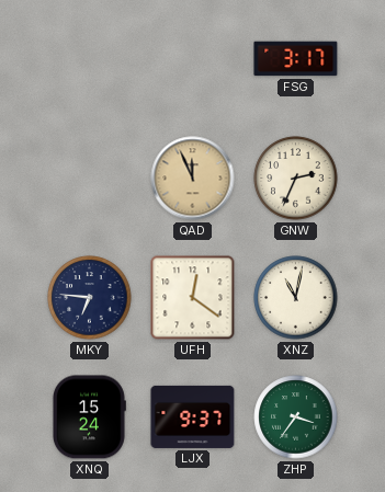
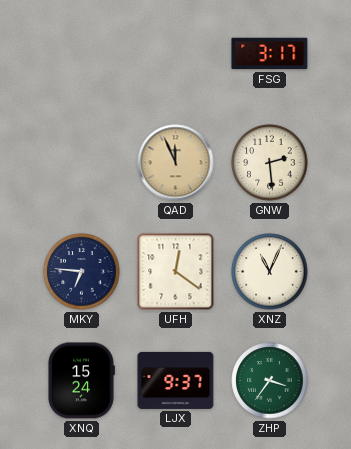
GNW: 2:34 -> 2:29 (270, 163)
XNZ: 11:02 -> 11:04 (270, 272)
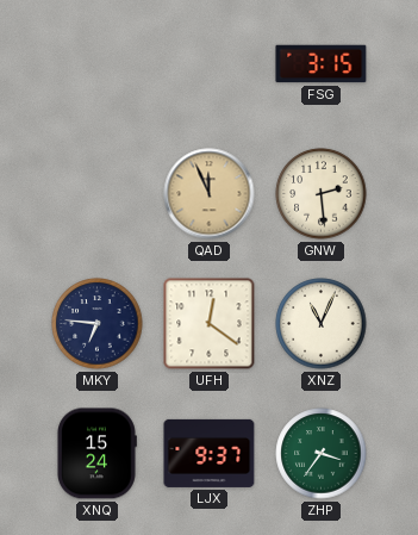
FSG: 3:17 -> 3:15 (322, 64)
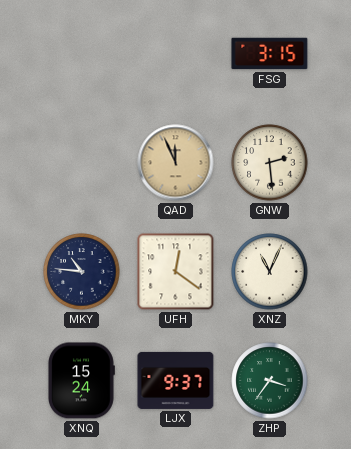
MKY: 6:46 -> 10:46 (82, 272)
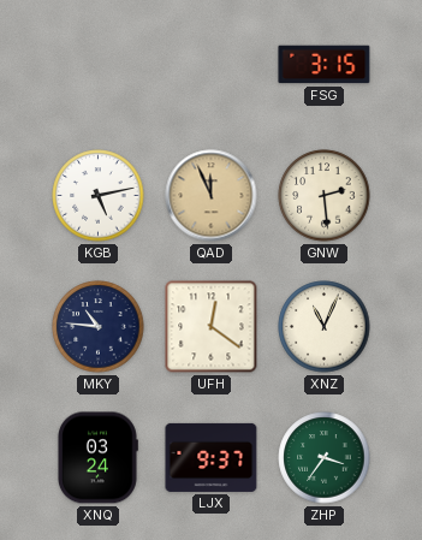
KGB: none -> 5:13 (99, 196)
XNQ: 15:24 -> 03:24 (97, 458)
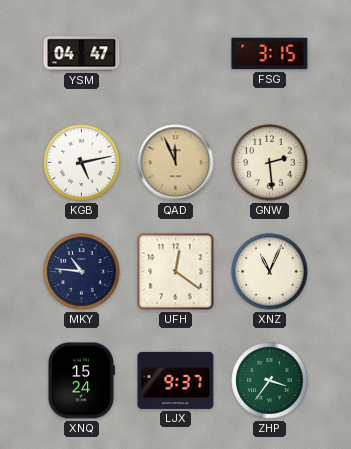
YSM: none -> 04:47 (82, 54)
XNQ: 03:24 -> 15:24 (81, 381)
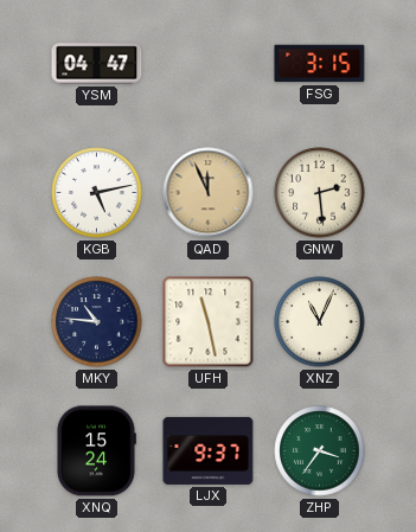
UFH: 12:21 -> 11:28 (209, 322)
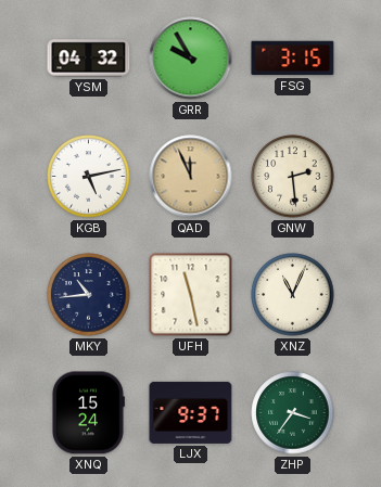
YSM: 04:47 -> 04:32 (89, 59)
GRR: none -> 9:55 (191, 59)
MKY: 10:46 -> 10:44 (89, 295)
